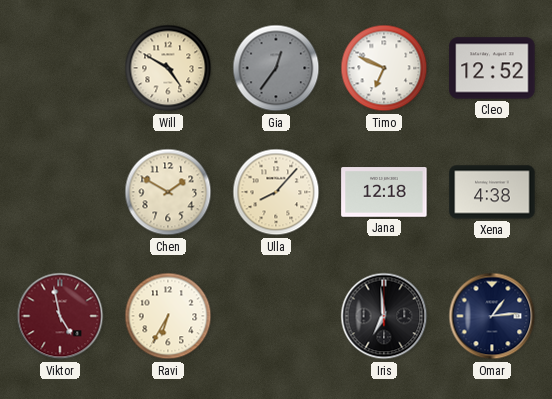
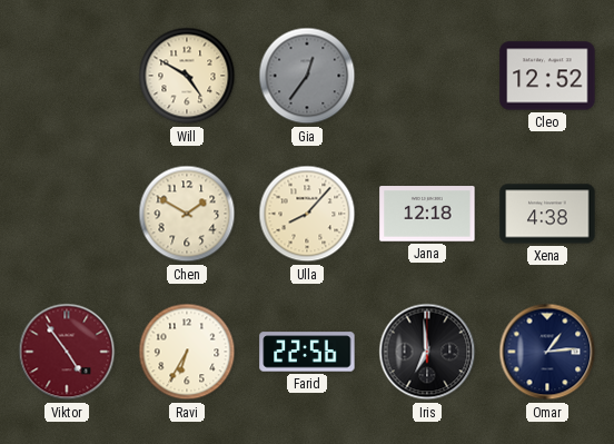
Timo: 6:49 -> none (384, 68)
Viktor: 4:58 -> 4:54 (67, 352)
Farid: none -> 22:56 (307, 352)
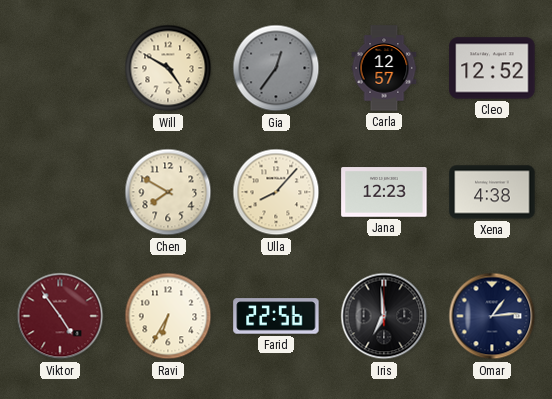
Carla: none -> 12:57 (384, 68)
Chen: 1:50 -> 7:50 (168, 192)
Jana: 12:18 -> 12:23 (384, 192)
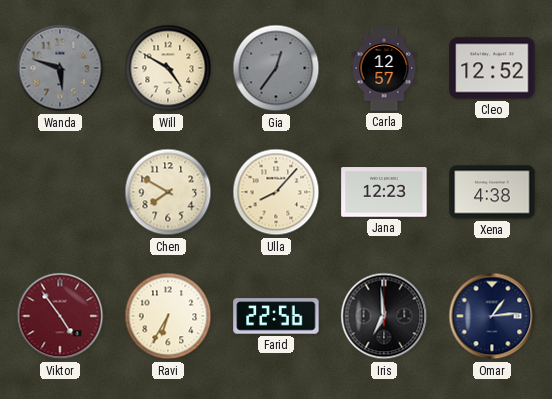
Wanda: none -> 5:48 (60, 68)
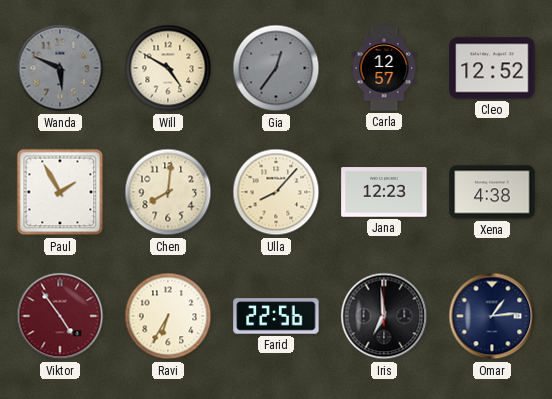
Wanda: 5:48 -> 5:49 (60, 68)
Paul: none -> 1:55 (60, 192)
Chen: 7:50 -> 8:01 (168, 192)
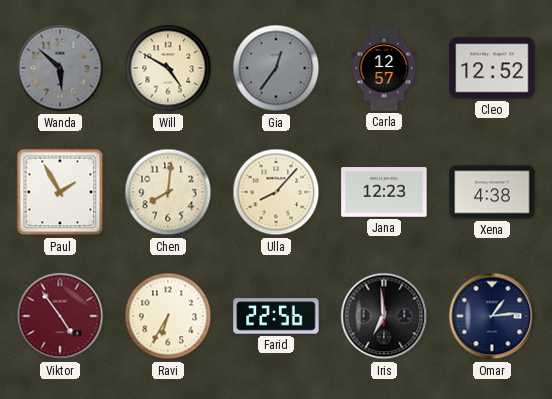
Wanda: 5:49 -> 5:52 (60, 68)
